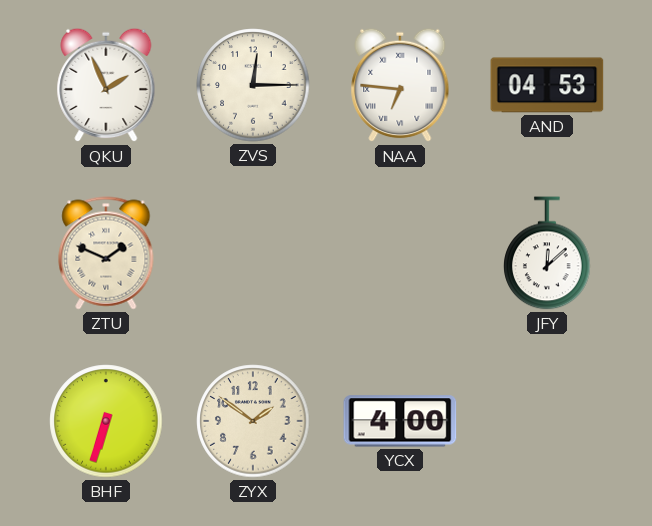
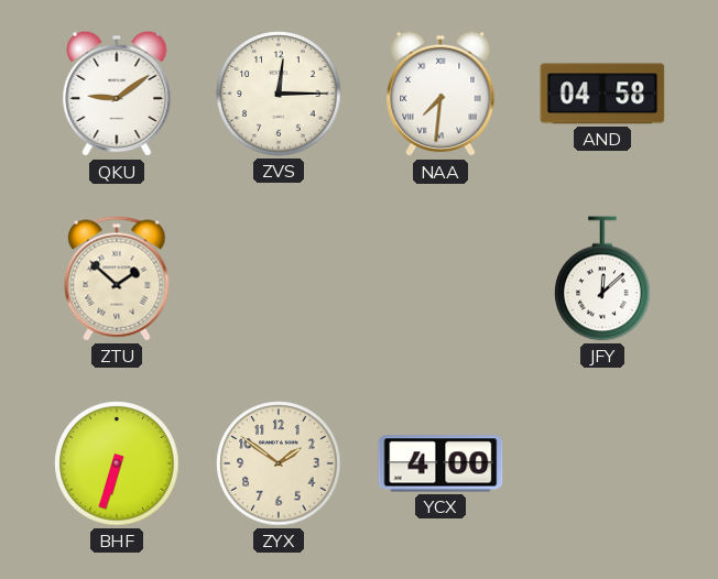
QKU: 1:56 -> 9:09 (117, 94)
NAA: 6:46 -> 7:31 (440, 94)
AND: 04:53 -> 04:58 (602, 94)
ZTU: 1:49 -> 1:52 (117, 278)
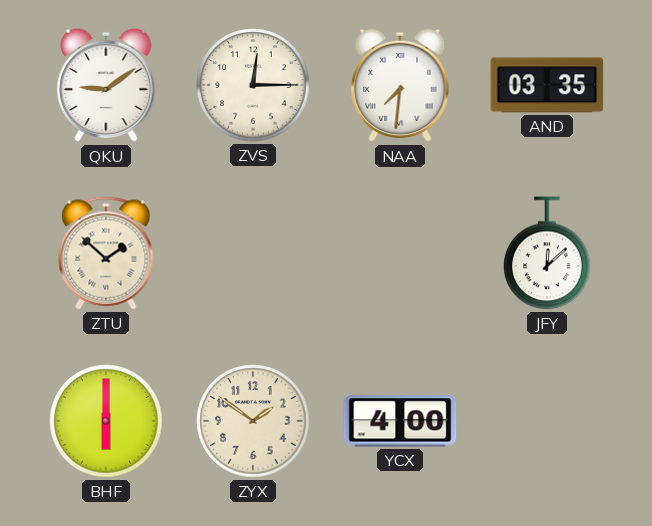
AND: 04:58 -> 03:35 (547, 85)
BHF: 6:33 -> 6:00 (106, 421)
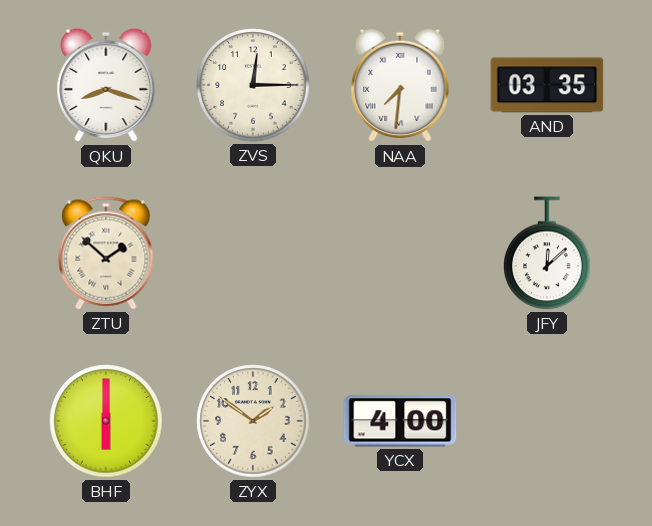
QKU: 9:09 -> 8:18 (106, 85)
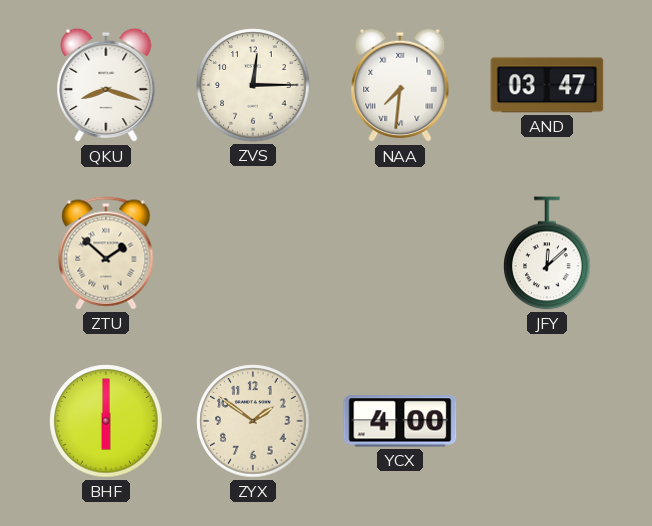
AND: 03:35 -> 03:47 (547, 85)
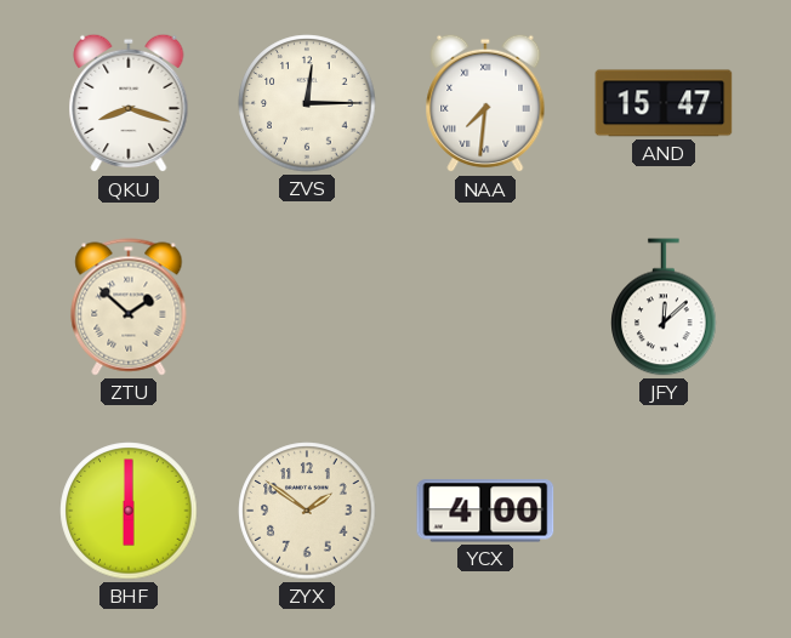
AND: 03:47 -> 15:47 (664, 103)
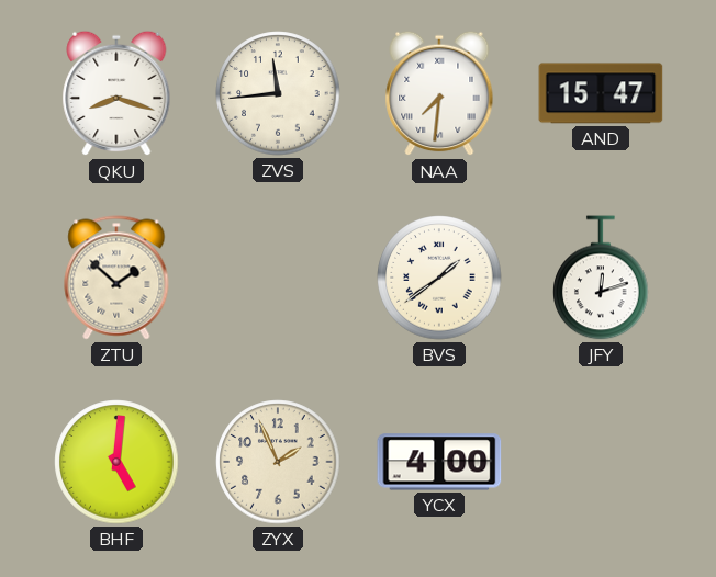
ZVS: 12:15 -> 11:44 (278, 93)
BVS: none -> 1:39 (439, 278)
JFY: 12:08 -> 12:12 (601, 278)
BHF: 6:00 -> 5:01 (116, 462)
ZYX: 1:51 -> 1:56 (278, 462)
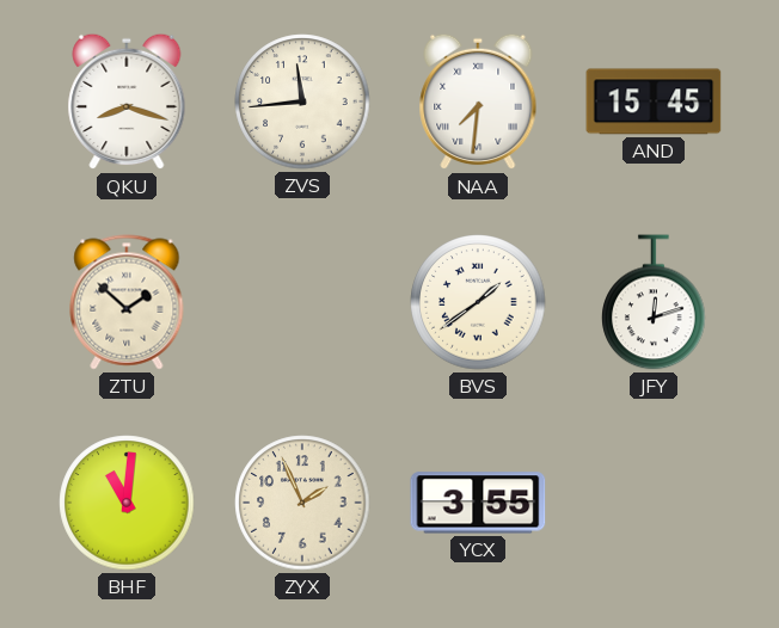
AND: 15:47 -> 15:45 (654, 101)
BHF: 5:01 -> 11:01 (127, 503)
YCX: 4:00 -> 3:55 (478, 503)
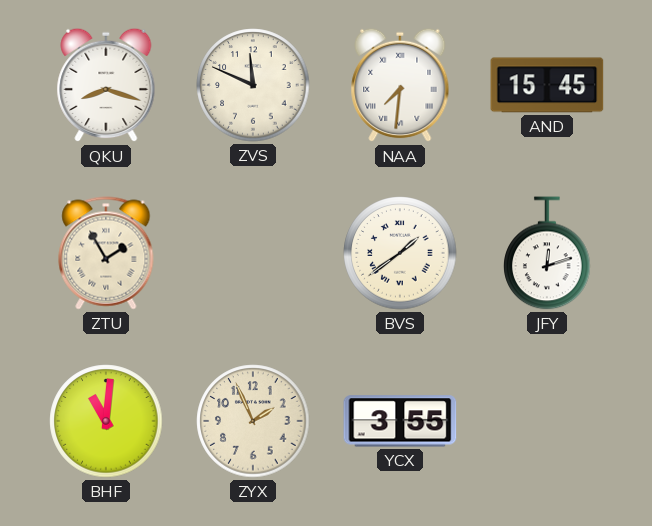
ZVS: 11:44 -> 11:49 (253, 85)
ZTU: 1:52 -> 1:55 (106, 253)
